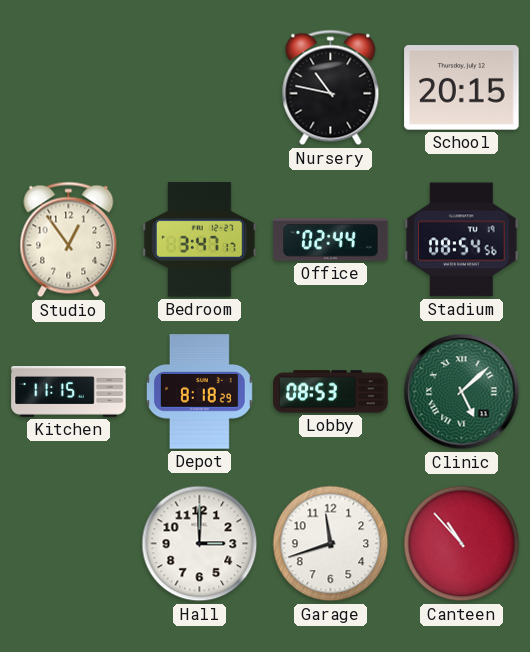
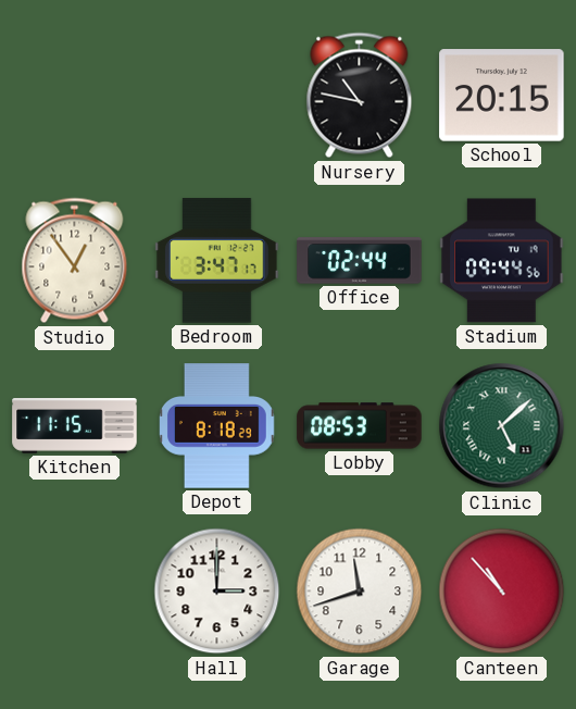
Stadium: 08:54 -> 09:44 (502, 261)
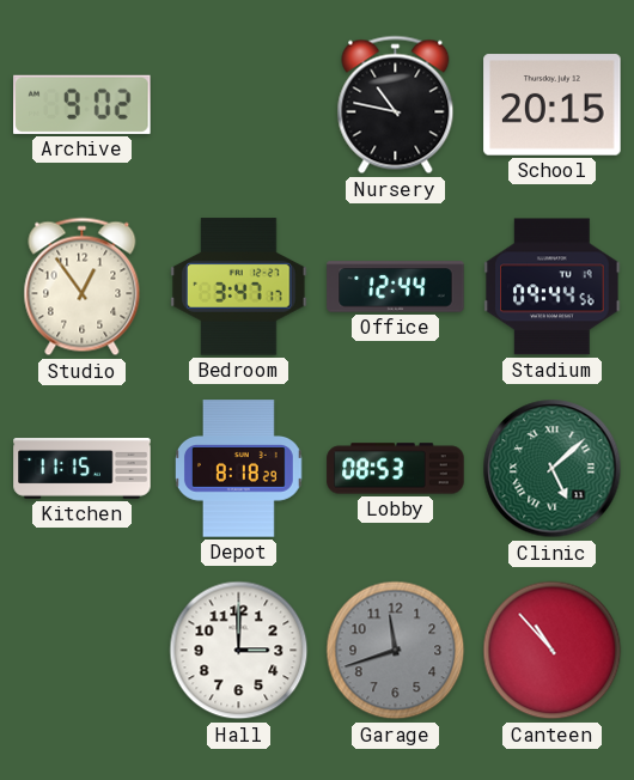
Archive: none -> 9:02 (83, 104)
Office: 02:44 -> 12:44 (396, 287)
Garage dial: white -> grey (396, 651)
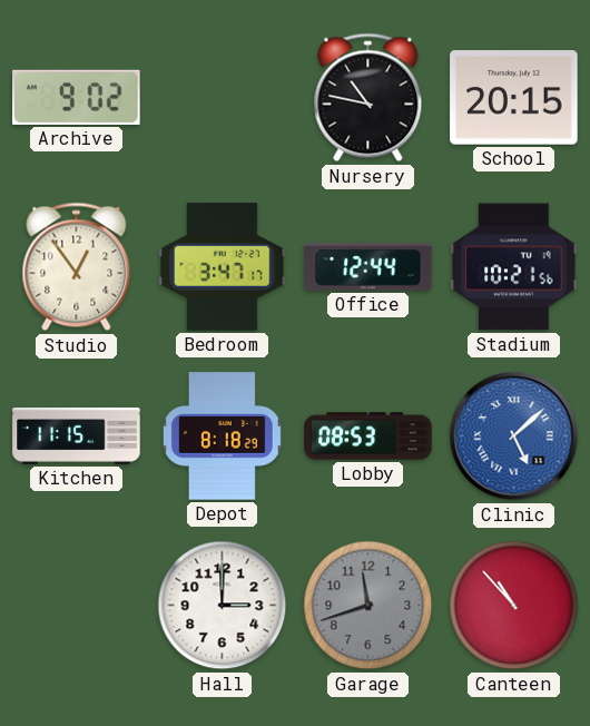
Stadium: 09:44 -> 10:21 (514, 267)
Clinic dial: green -> blue (514, 436)
